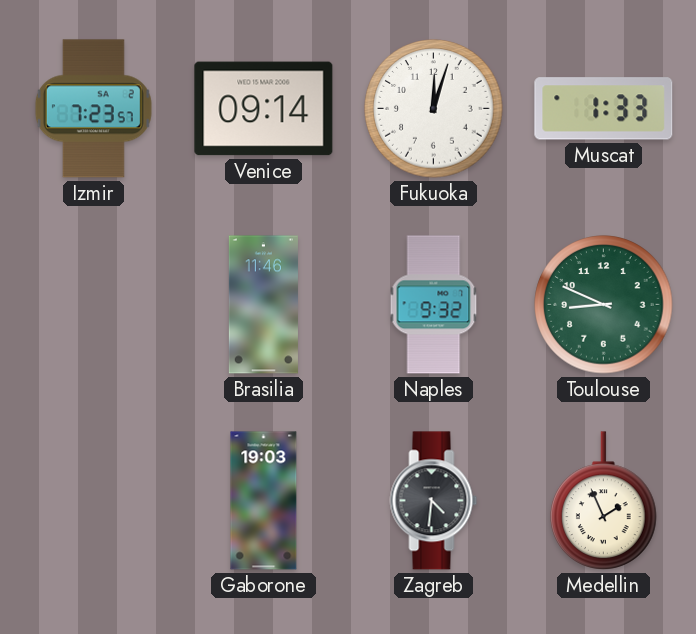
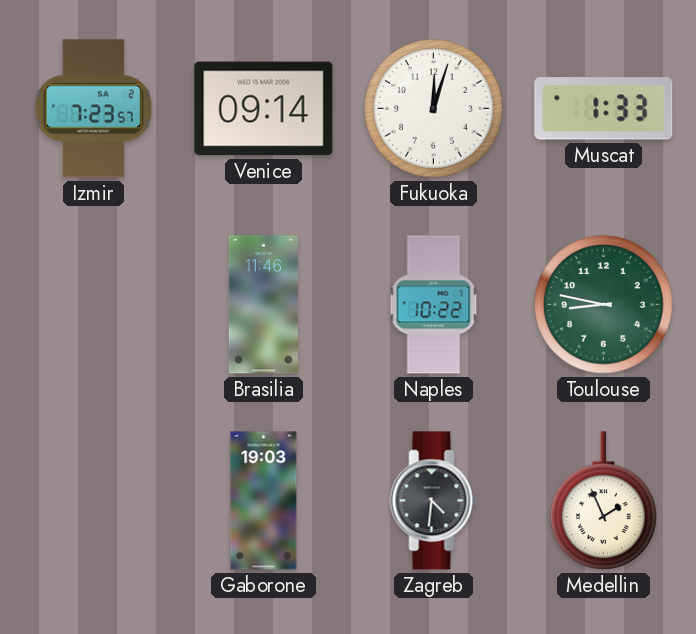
Naples: 9:32 -> 10:22 (434, 305)
Toulouse: 8:49 -> 8:47 (604, 305)
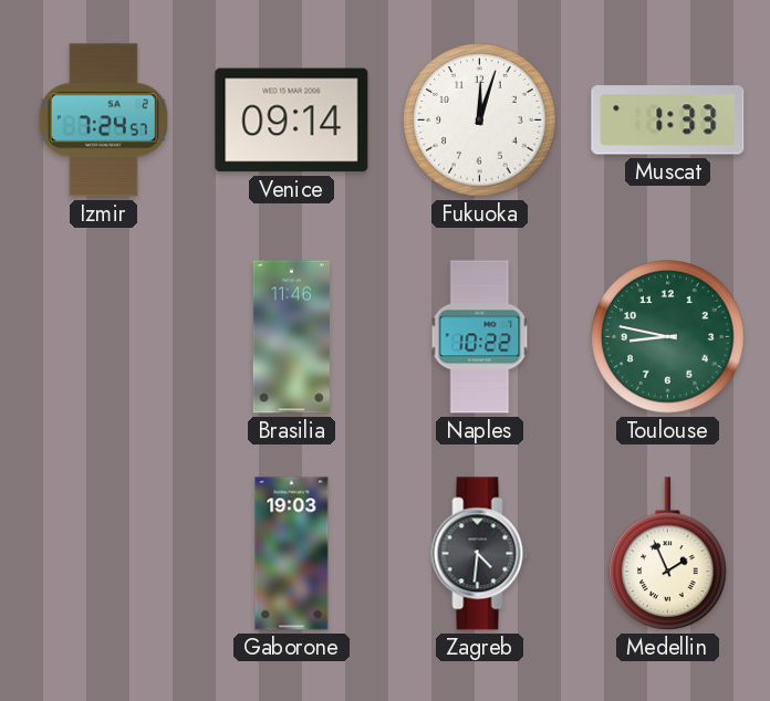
Izmir: 7:23 -> 7:24 (103, 121)
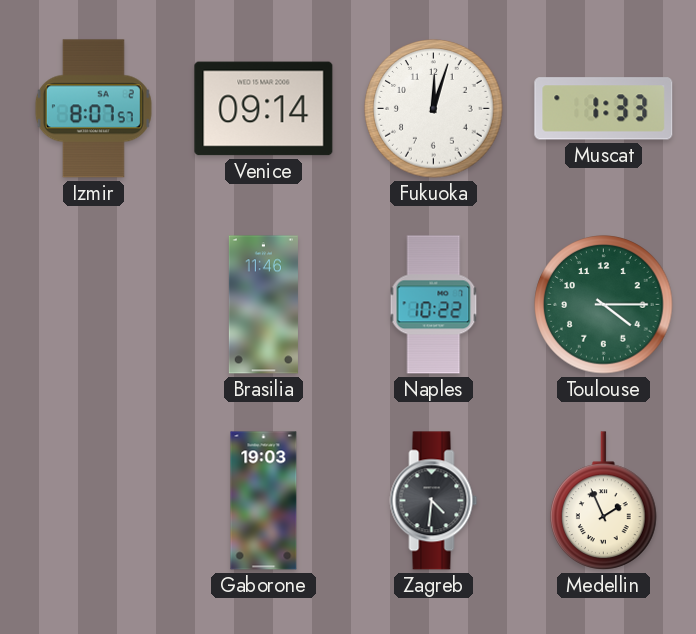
Izmir: 7:24 -> 8:07 (93, 109)
Toulouse: 8:47 -> 4:15 (604, 305)
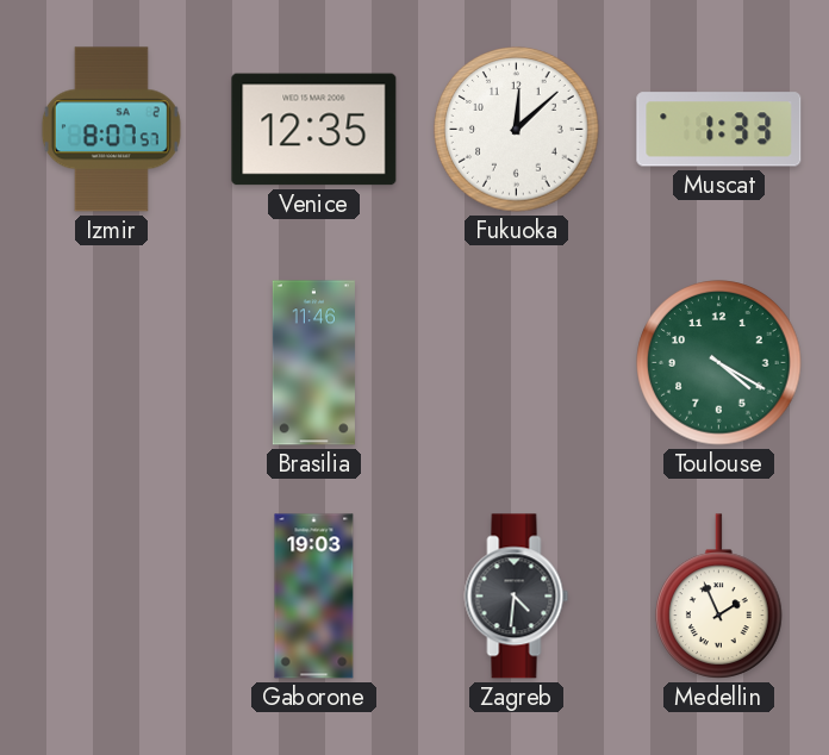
Venice: 09:14 -> 12:35 (314, 130)
Fukuoka: 12:03 -> 12:08 (517, 130)
Naples: 10:22 -> none (434, 305)
Toulouse: 4:15 -> 4:20 (719, 363)
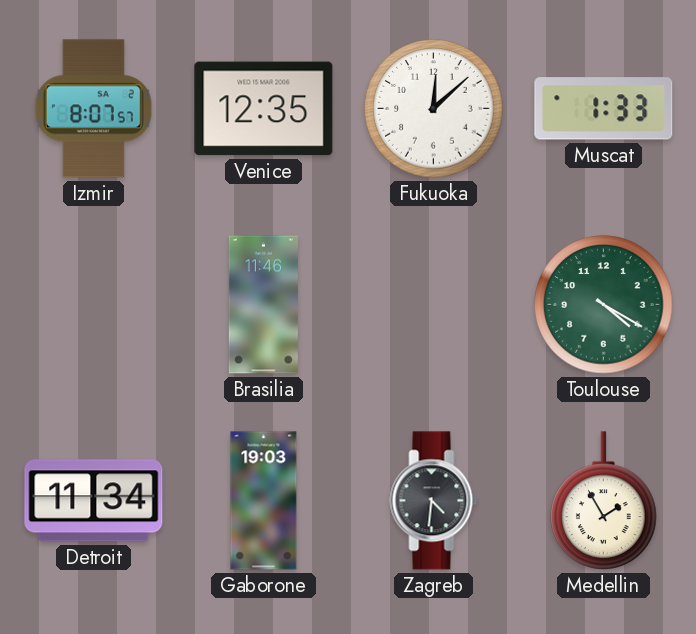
Detroit: none -> 11:34 (94, 501)
Medellin: 1:56 -> 1:55 (604, 501)
